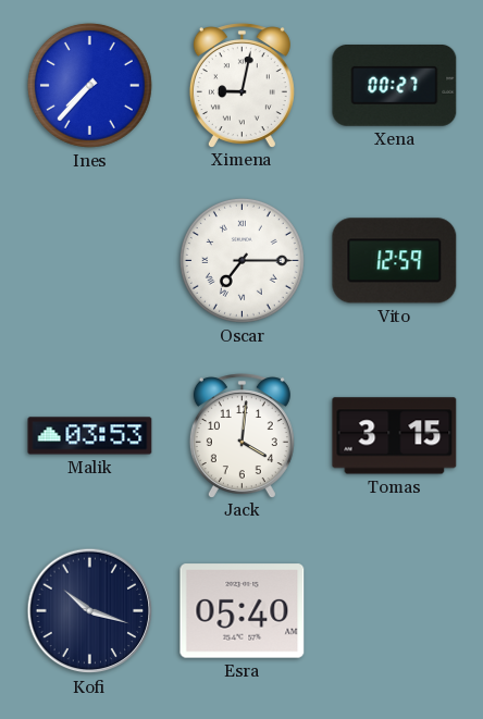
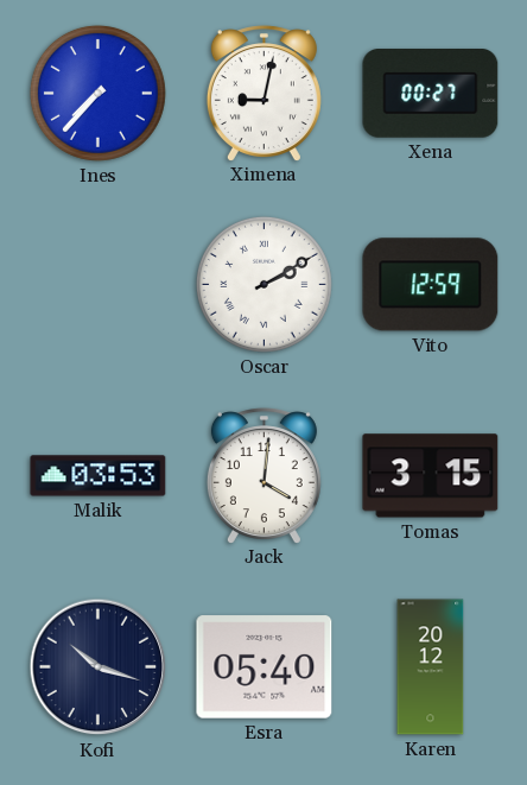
Oscar: 7:15 -> 2:10 (263, 284)
Karen: none -> 20:12 (431, 667)
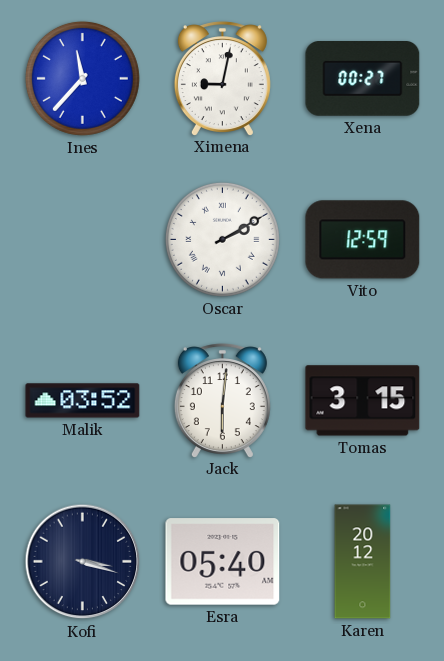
Ines: 7:37 -> 11:37 (82, 78)
Malik: 03:53 -> 03:52 (83, 401)
Jack: 4:01 -> 6:01 (222, 400)
Kofi: 10:18 -> 3:18 (83, 562)
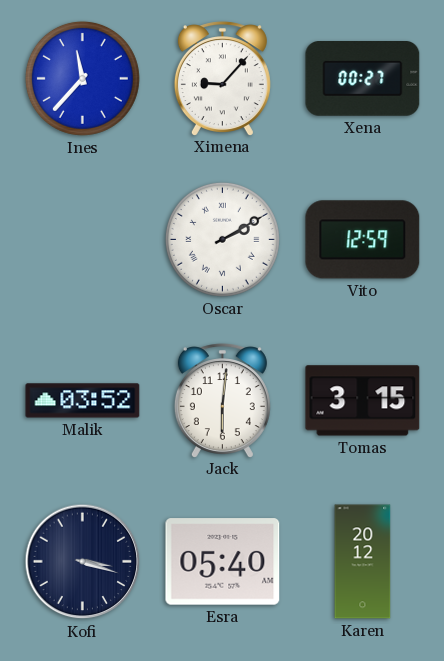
Ximena: 9:02 -> 9:07 (222, 78)
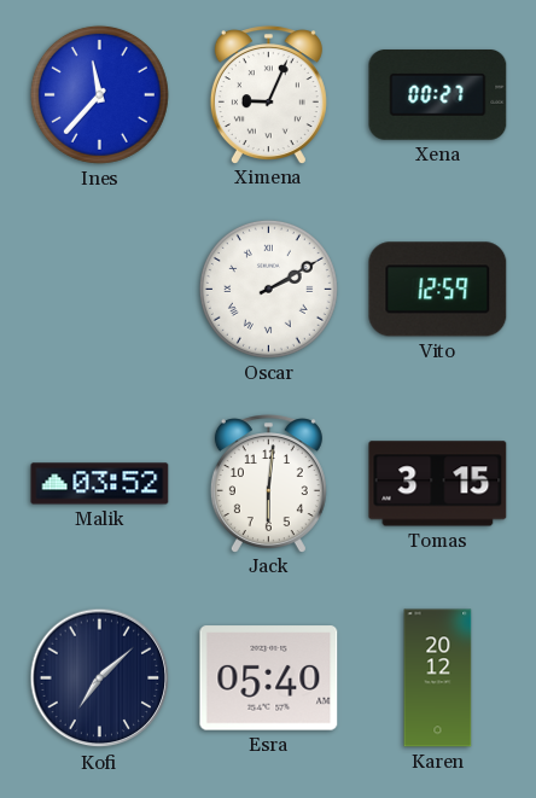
Ximena: 9:07 -> 9:04 (268, 94)
Kofi: 3:18 -> 7:08 (100, 678)
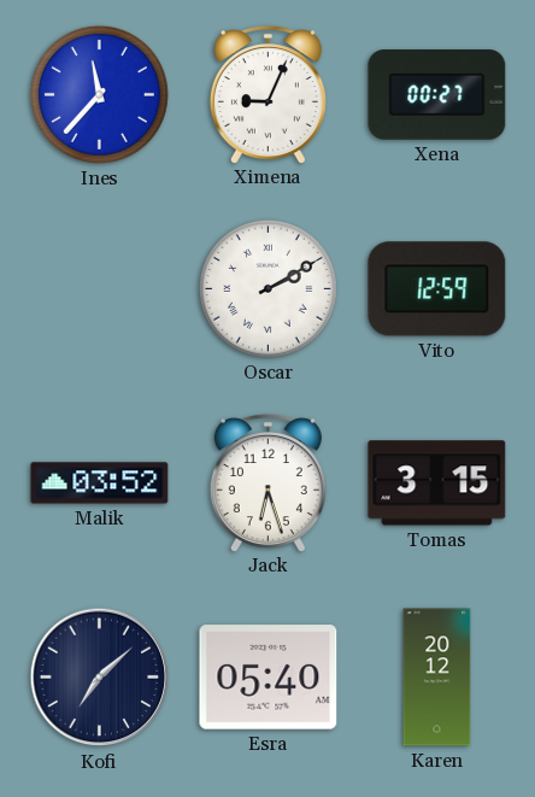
Jack: 6:01 -> 6:27 (267, 482)
